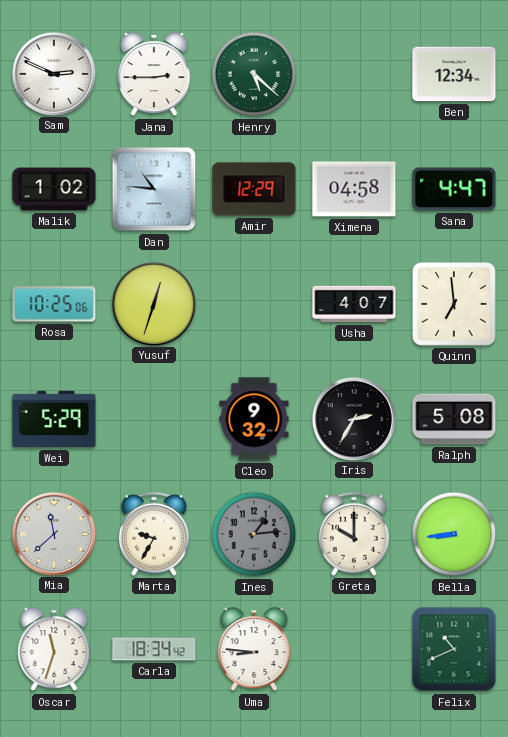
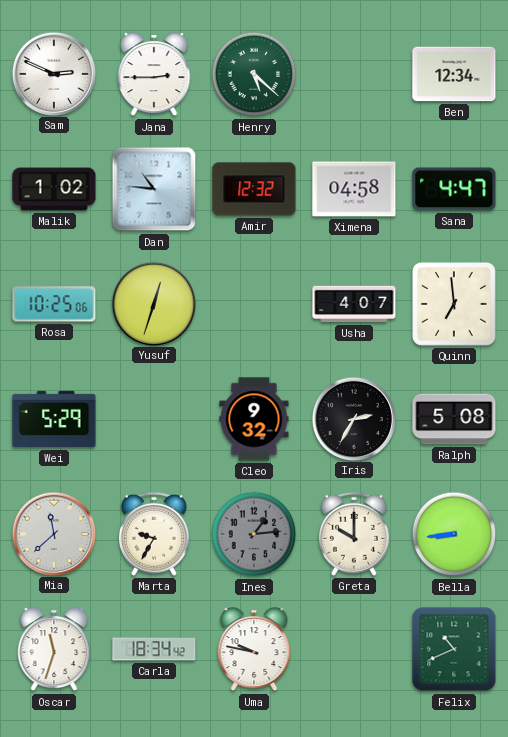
Amir: 12:29 -> 12:32 (254, 189)
Uma: 8:46 -> 9:47 (254, 650)
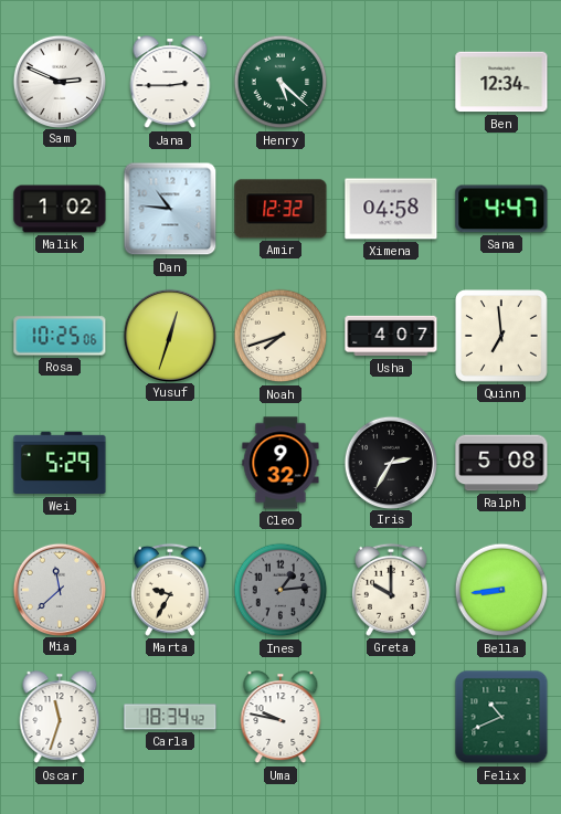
Noah: none -> 7:42 (280, 336)
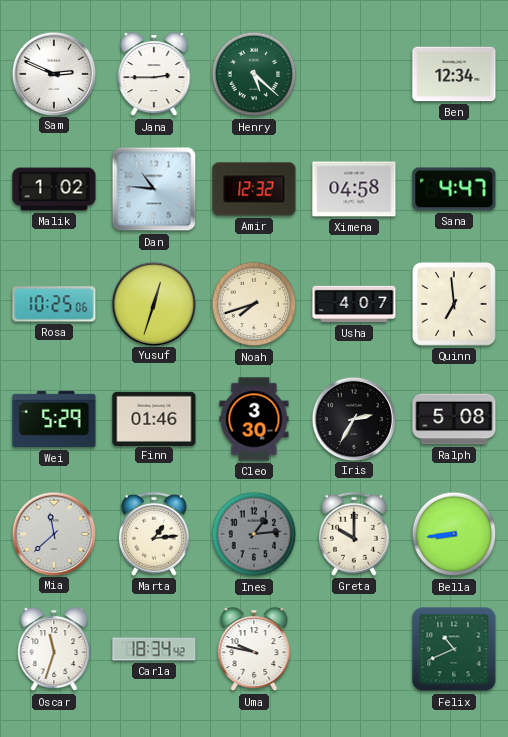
Finn: none -> 01:46 (154, 418)
Cleo: 9:32 -> 3:30 (254, 419)
Marta: 9:35 -> 1:14 (154, 534)
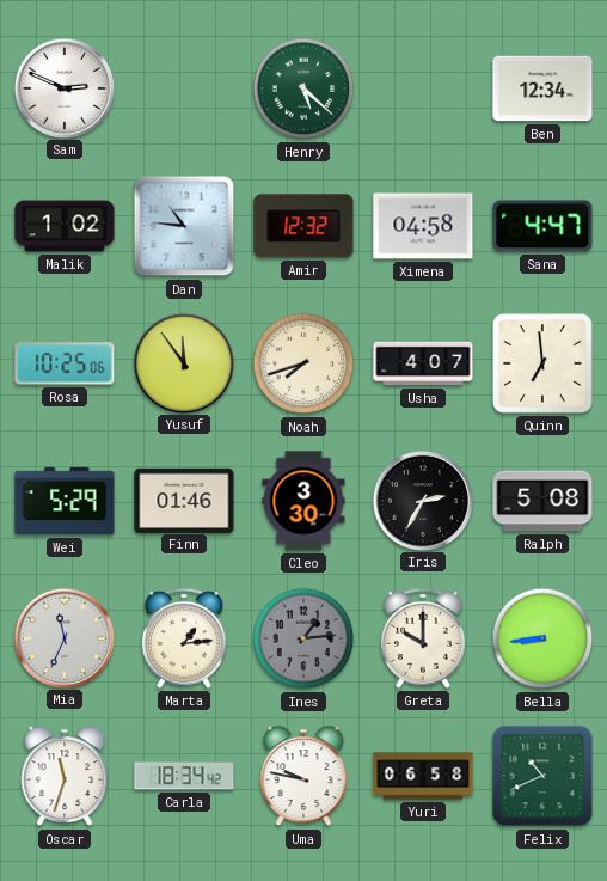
Jana: 2:45 -> none (154, 75)
Yusuf: 12:33 -> 11:54 (183, 362)
Mia: 11:38 -> 11:34 (63, 637)
Yuri: none -> 06:58 (423, 776)
